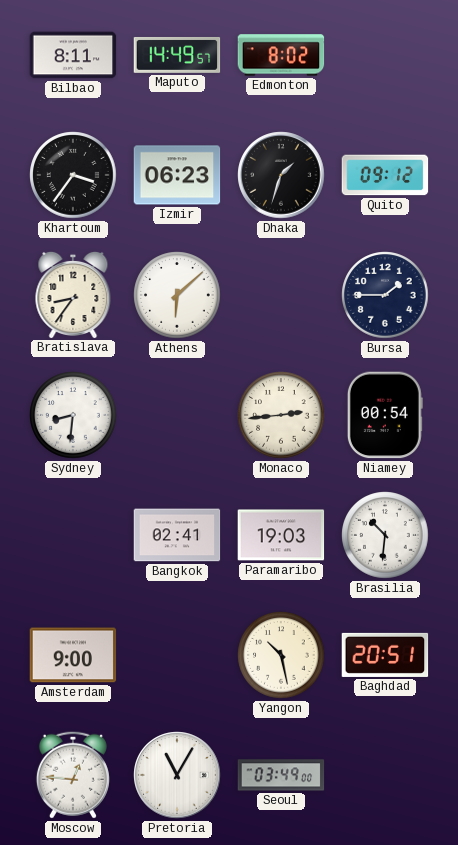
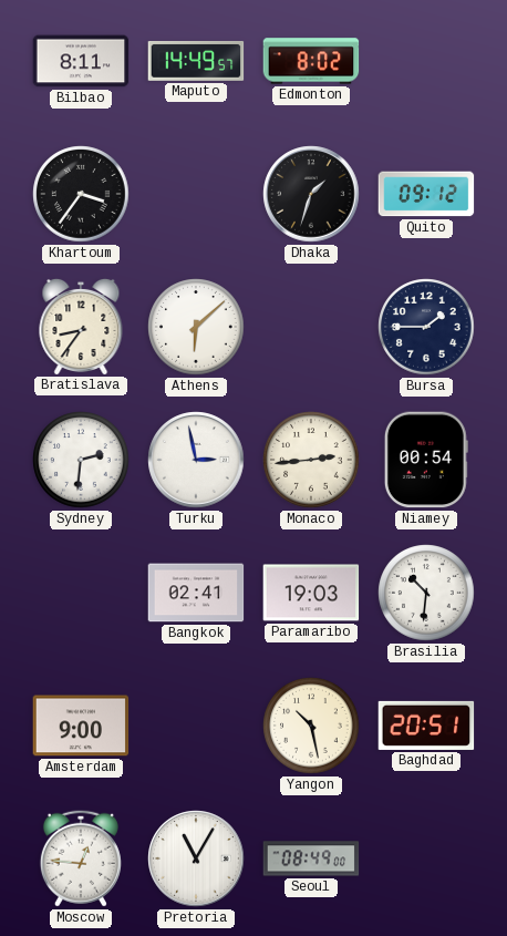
Izmir: 06:23 -> none (177, 175)
Sydney: 8:31 -> 2:31 (81, 460)
Turku: none -> 2:58 (196, 460)
Seoul: 03:49 -> 08:49 (311, 858)
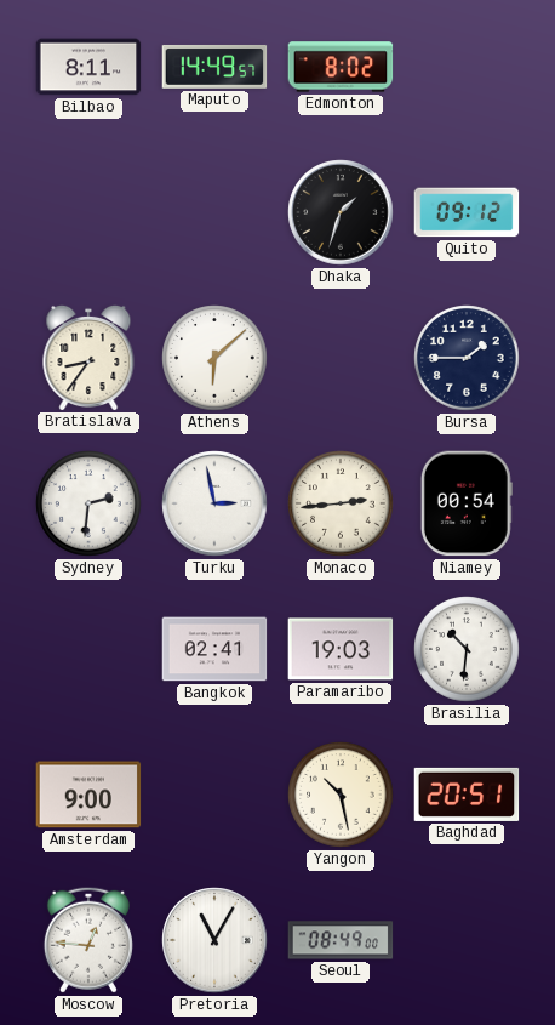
Khartoum: 3:36 -> none (81, 194)
